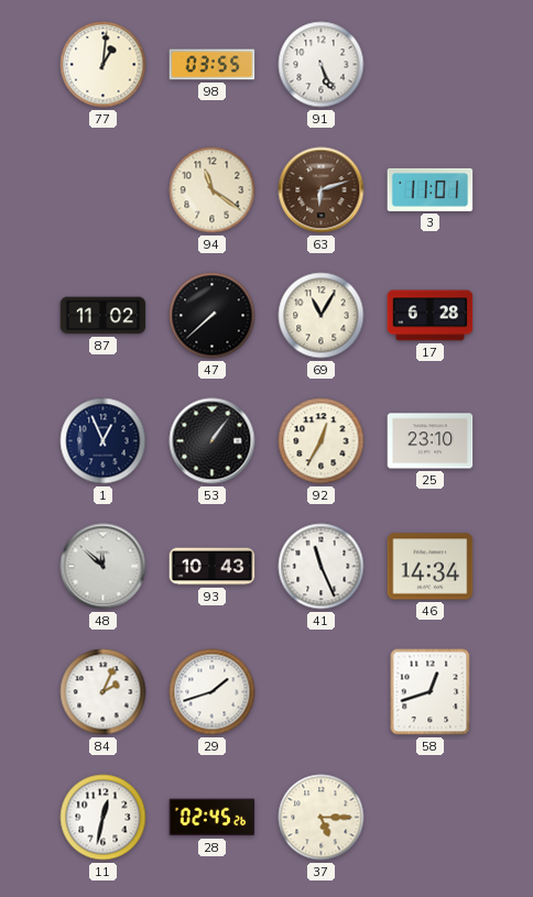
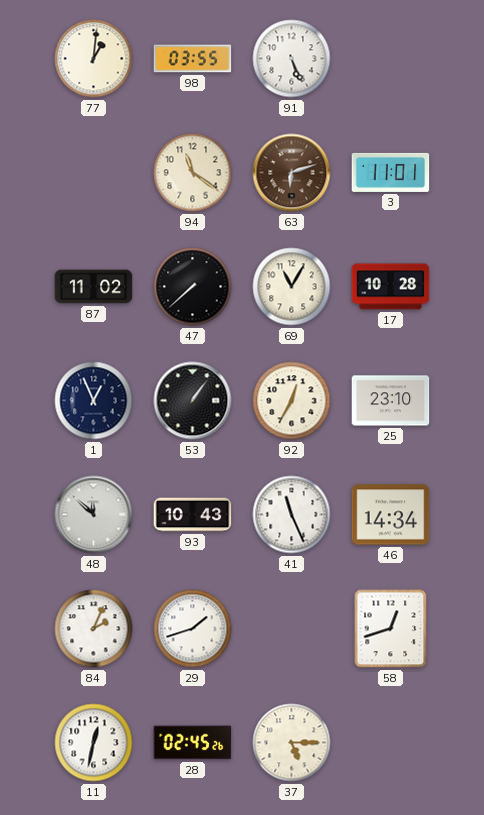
17: 6:28 -> 10:28 (391, 287)
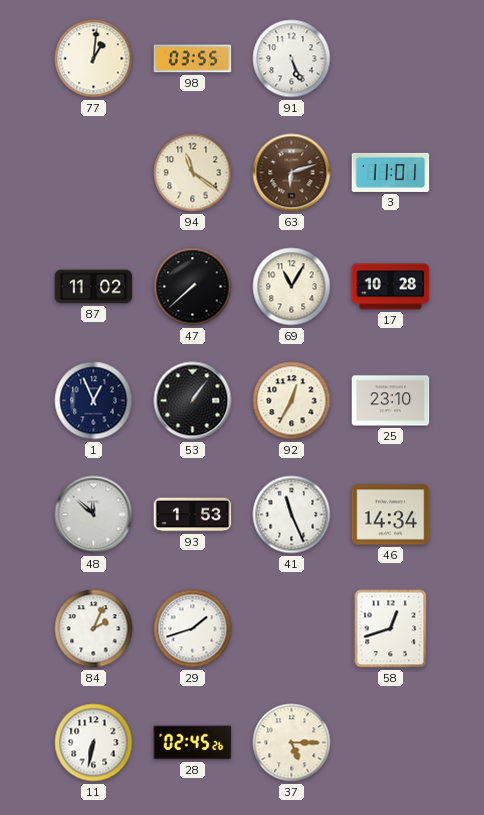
93: 10:43 -> 1:53 (193, 515)
11: 12:32 -> 6:32 (94, 743)
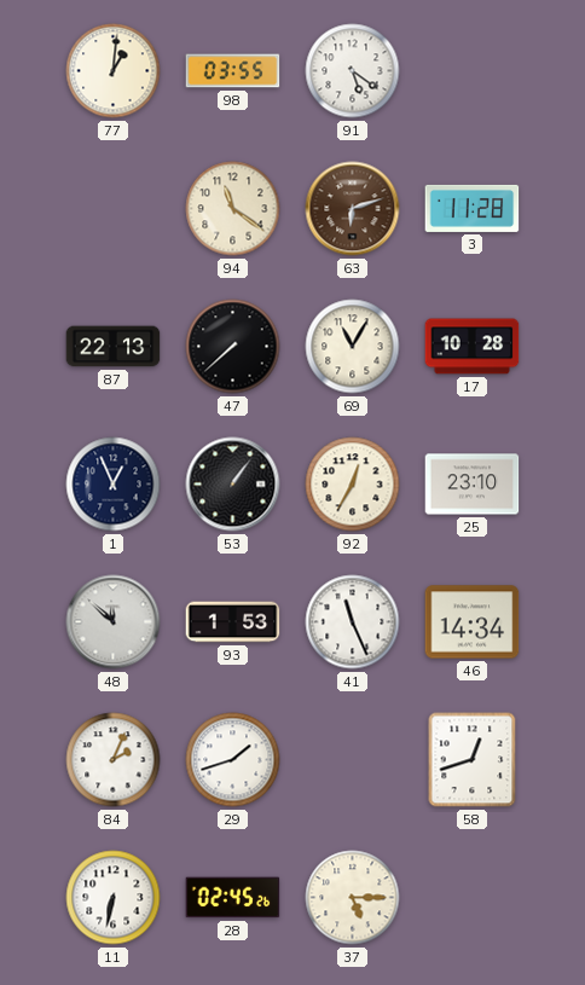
91: 5:26 -> 5:21 (353, 71)
3: 11:01 -> 11:28 (473, 208)
87: 11:02 -> 22:13 (114, 347)
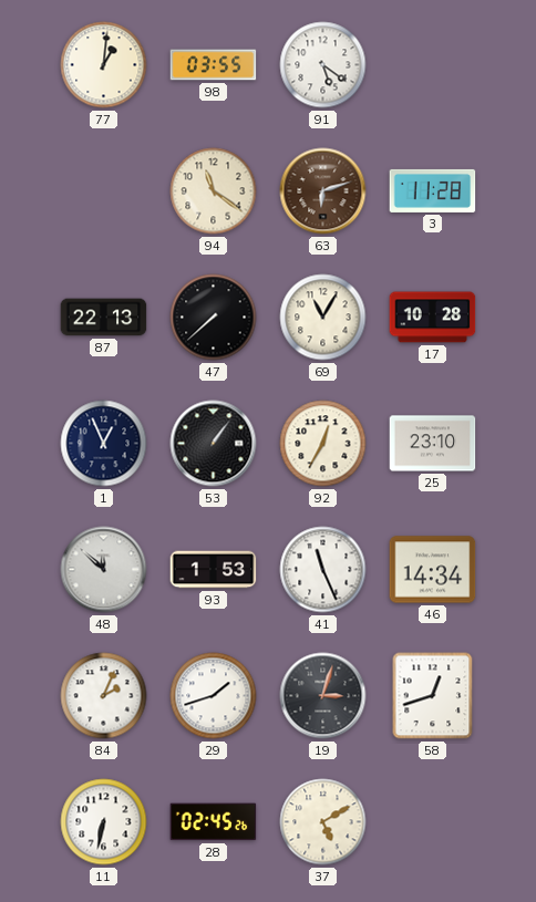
19: none -> 3:03 (323, 696)
37: 5:15 -> 5:10 (323, 822)
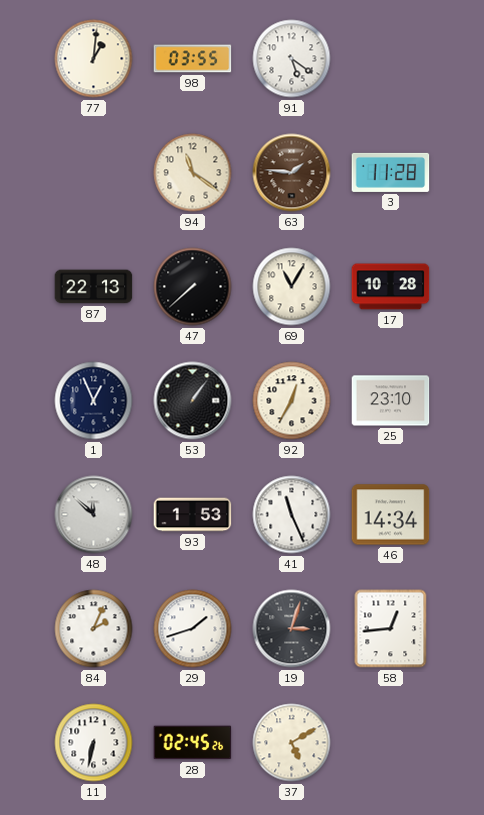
63: 6:12 -> 1:46 (292, 173)
58: 12:42 -> 12:44 (391, 629)
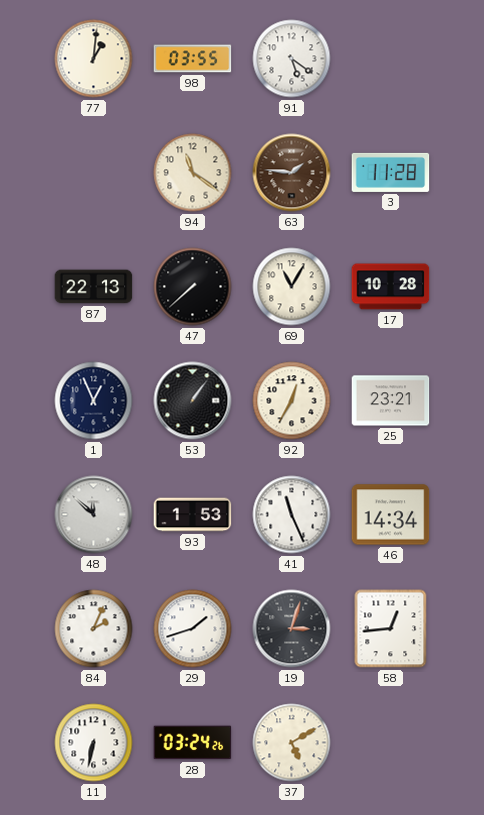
25: 23:10 -> 23:21 (391, 401)
28: 02:45 -> 03:24 (193, 743)
